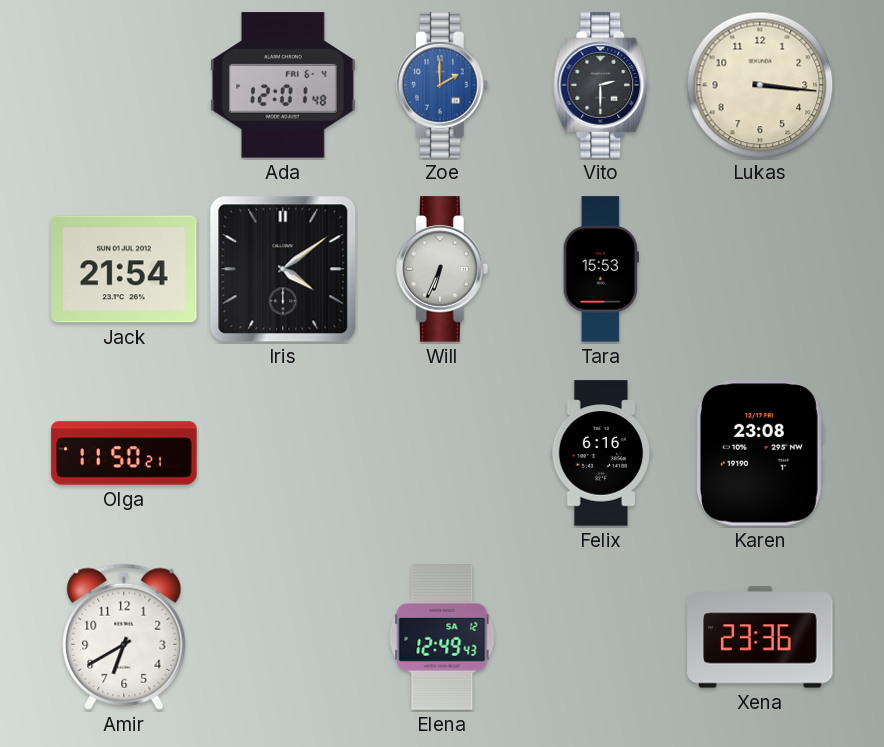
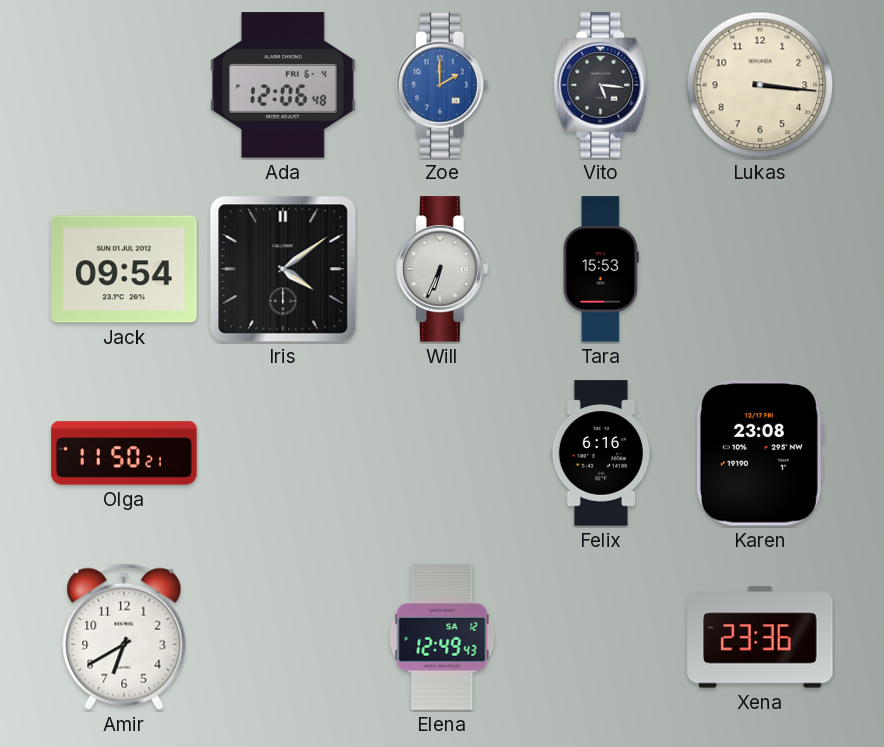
Ada: 12:01 -> 12:06 (283, 85)
Vito: 2:30 -> 5:16 (601, 85)
Jack: 21:54 -> 09:54 (124, 269)
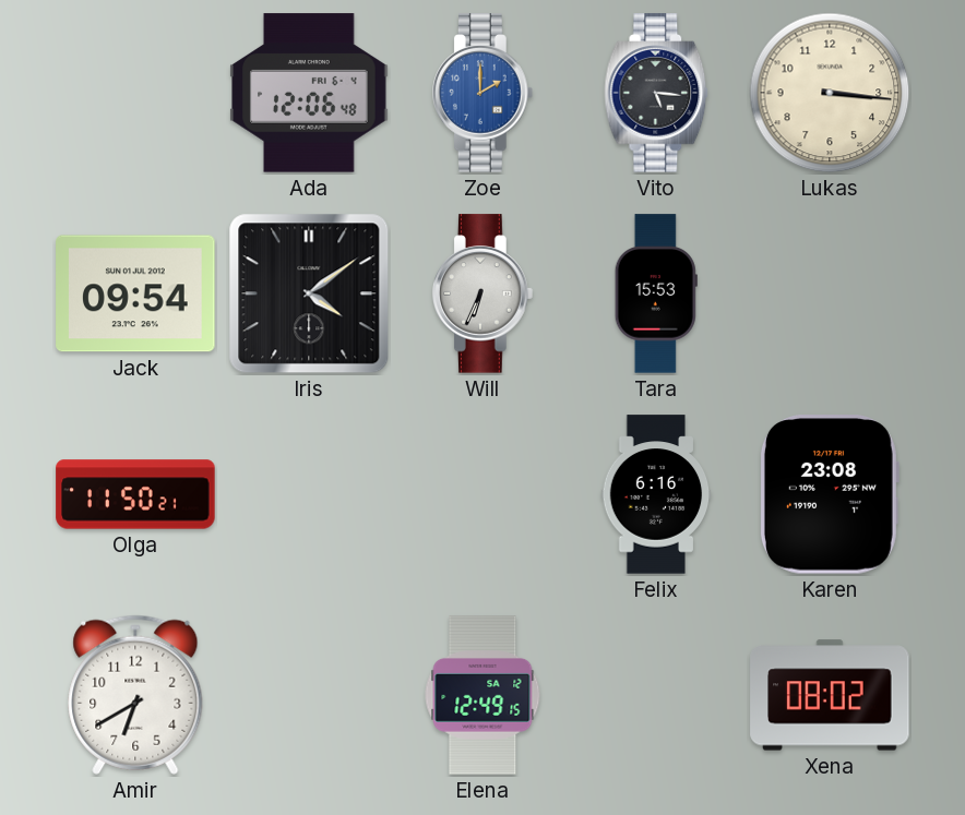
Elena: 12:49:43 -> 12:49:15 (482, 695)
Xena: 23:36 -> 08:02 (830, 695)
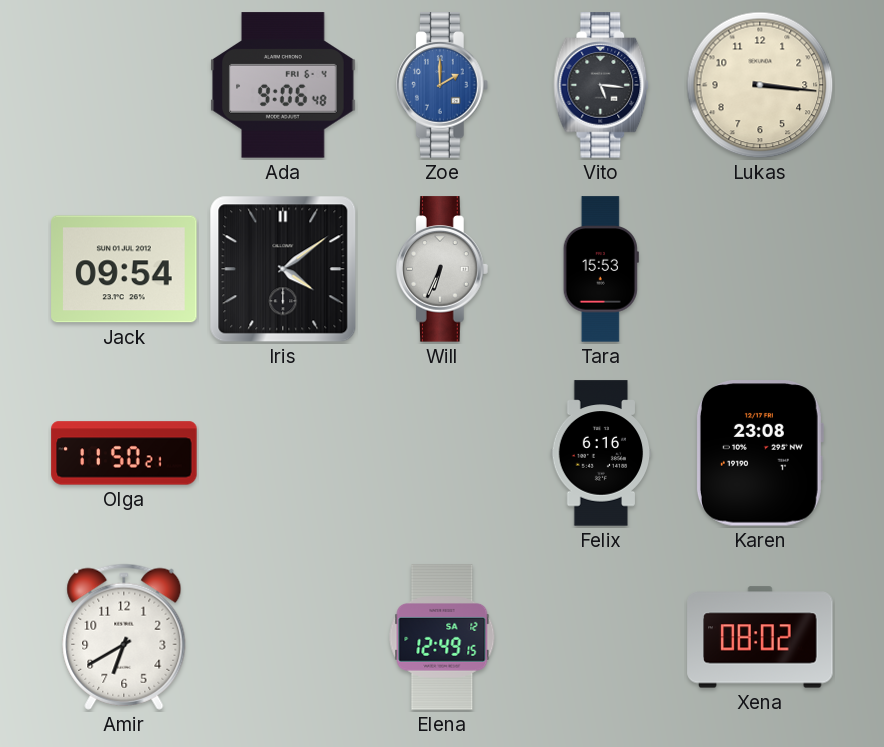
Ada: 12:06 -> 9:06 (283, 85)
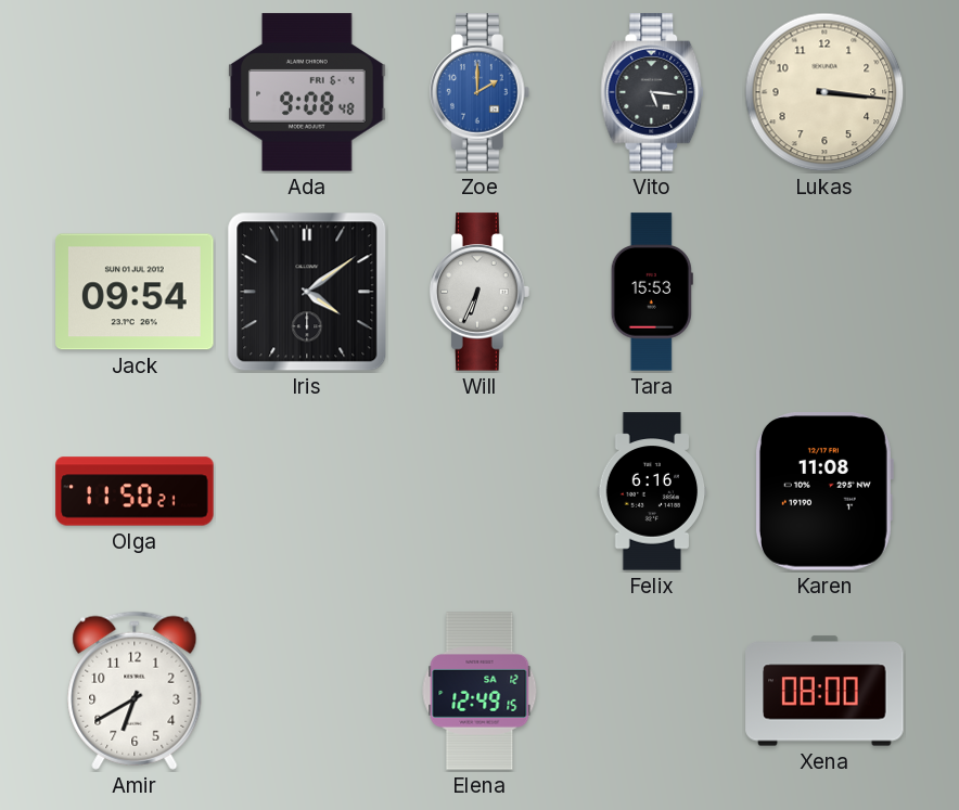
Ada: 9:06 -> 9:08 (307, 92)
Karen: 23:08 -> 11:08 (823, 491)
Xena: 08:02 -> 08:00 (824, 691)
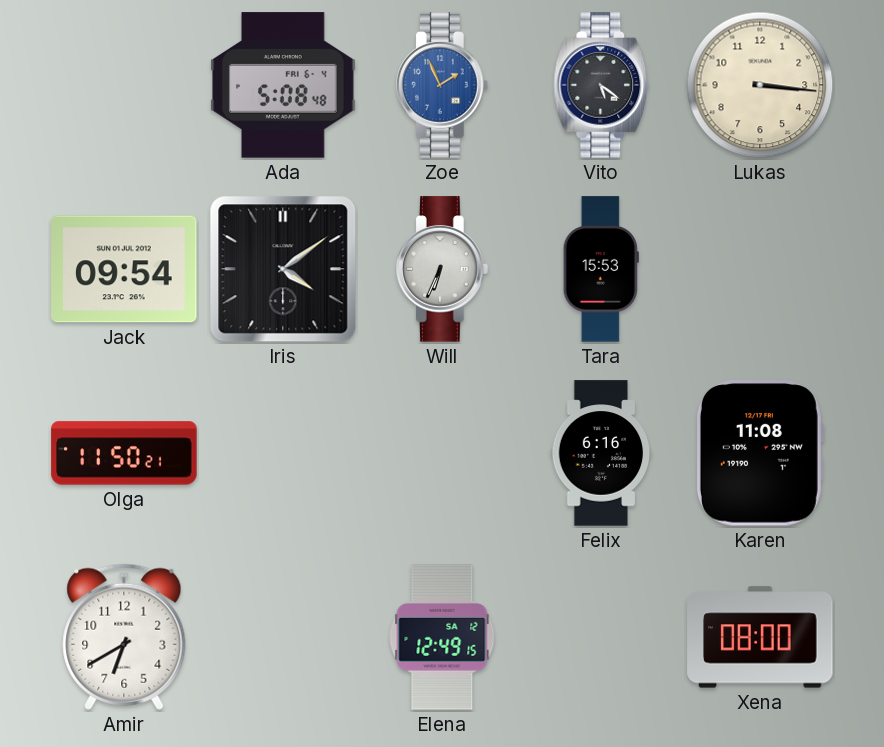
Ada: 9:08 -> 5:08 (283, 85)
Zoe: 2:00 -> 1:56 (443, 85)
Vito: 5:16 -> 5:21 (601, 85)
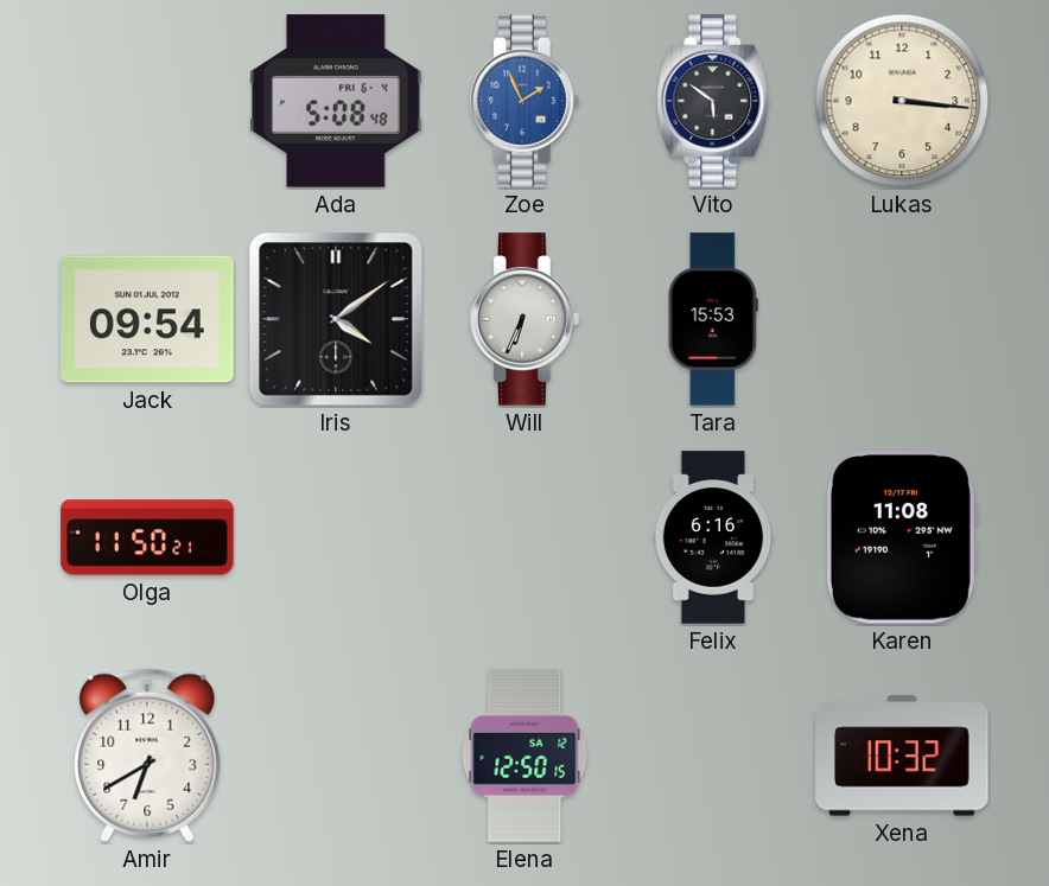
Vito: 5:21 -> 5:51 (713, 101)
Elena: 12:49 -> 12:50 (524, 756)
Xena: 08:00 -> 10:32 (902, 756)
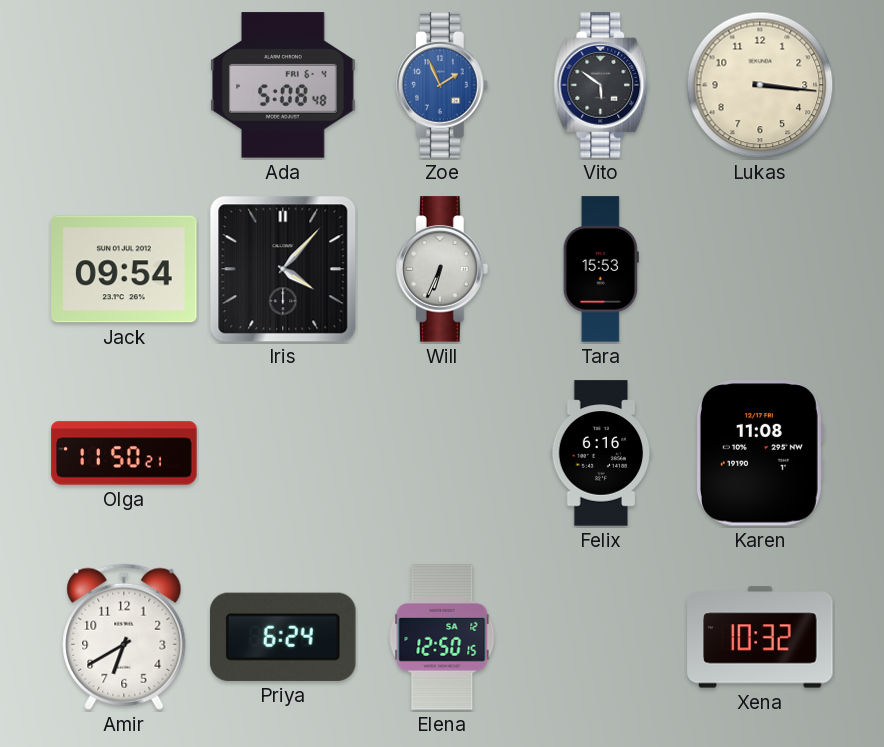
Iris: 4:09 -> 4:07 (283, 269)
Priya: none -> 6:24 (284, 637)
